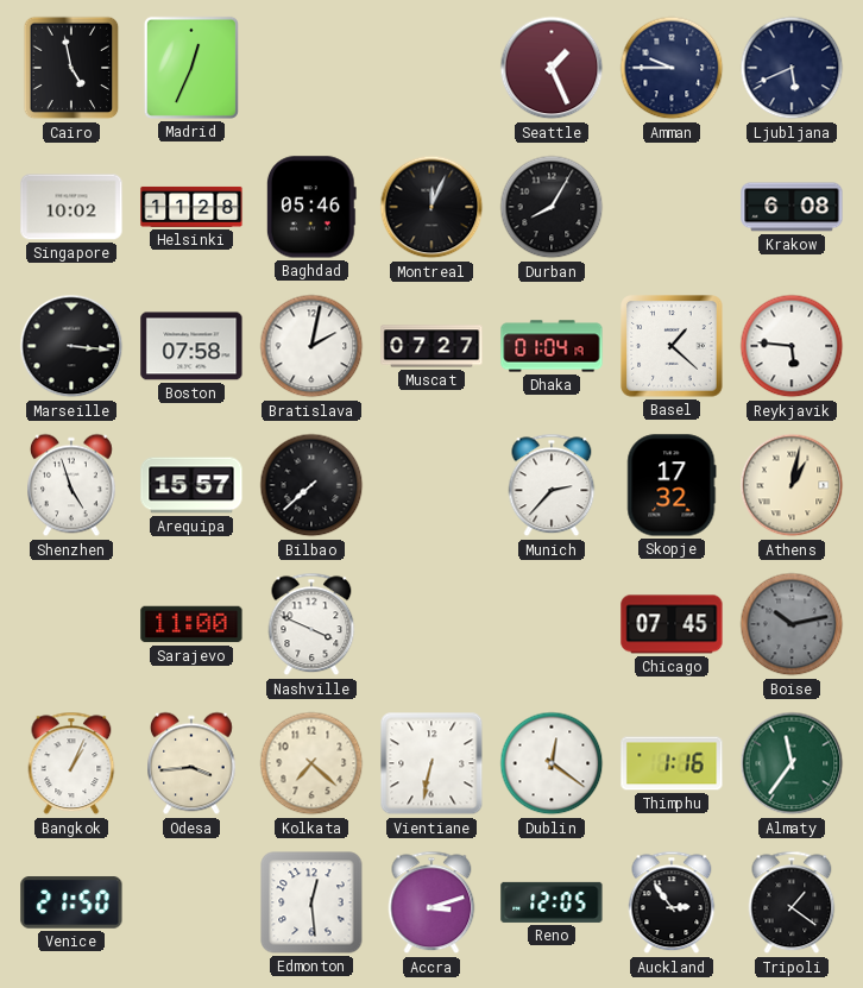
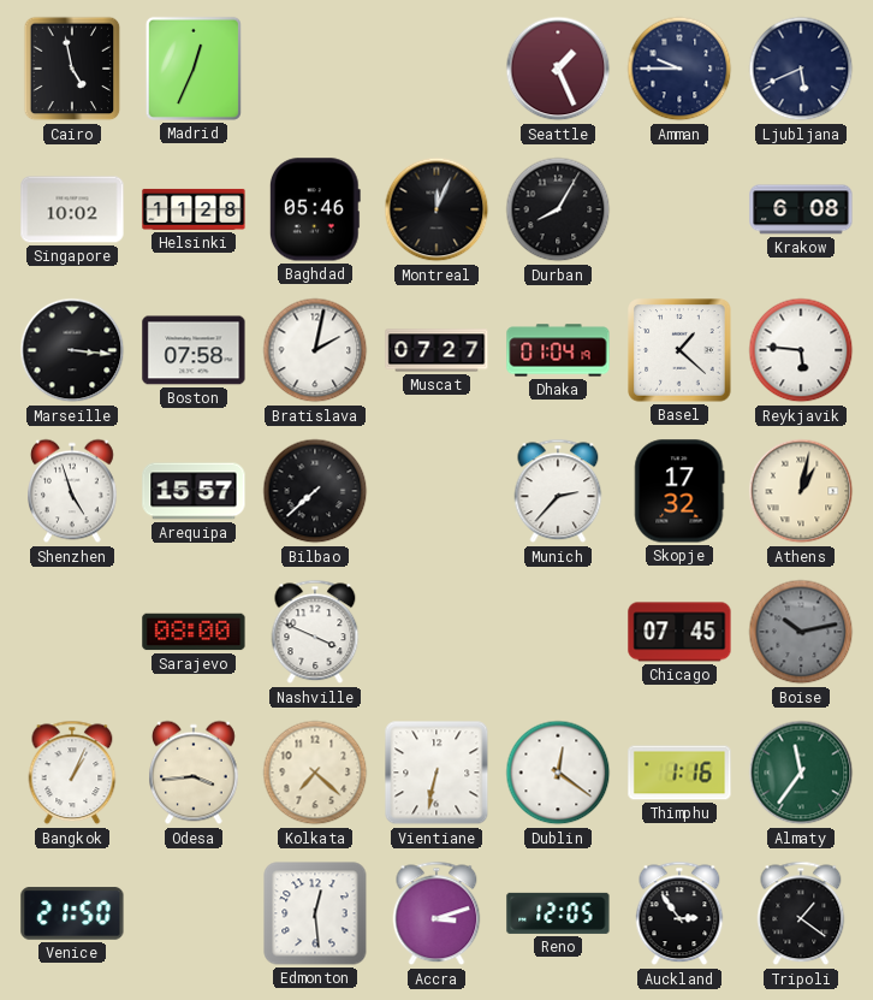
Sarajevo: 11:00 -> 08:00 (194, 632)
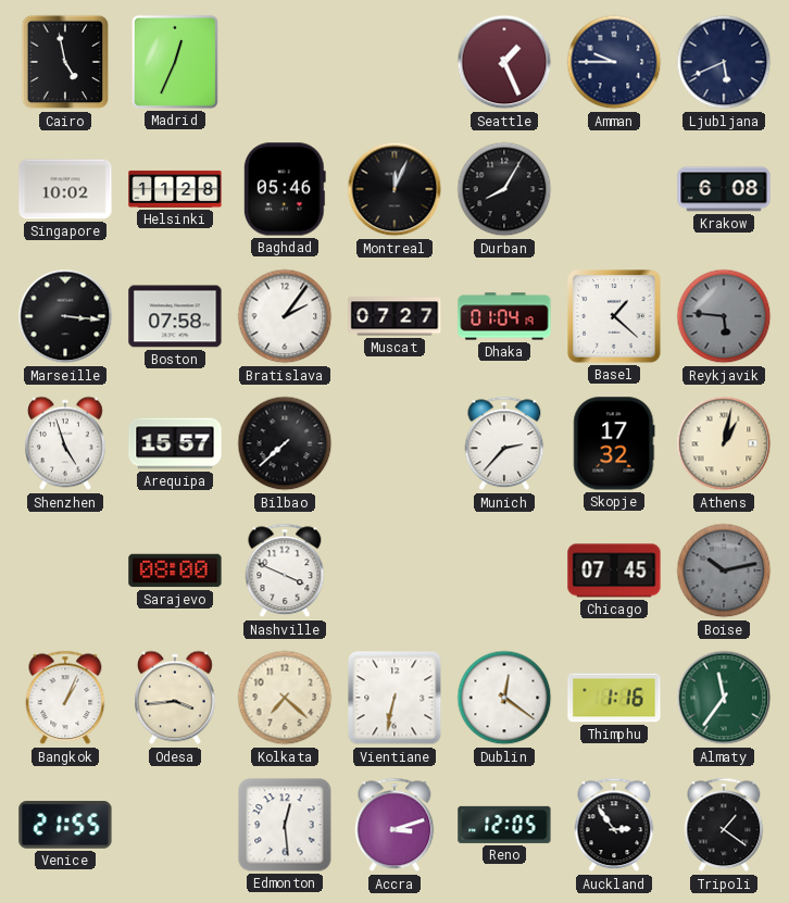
Bratislava: 2:02 -> 2:06 (285, 316)
Reykjavik dial: white -> grey (724, 316)
Venice: 21:50 -> 21:55 (65, 825)
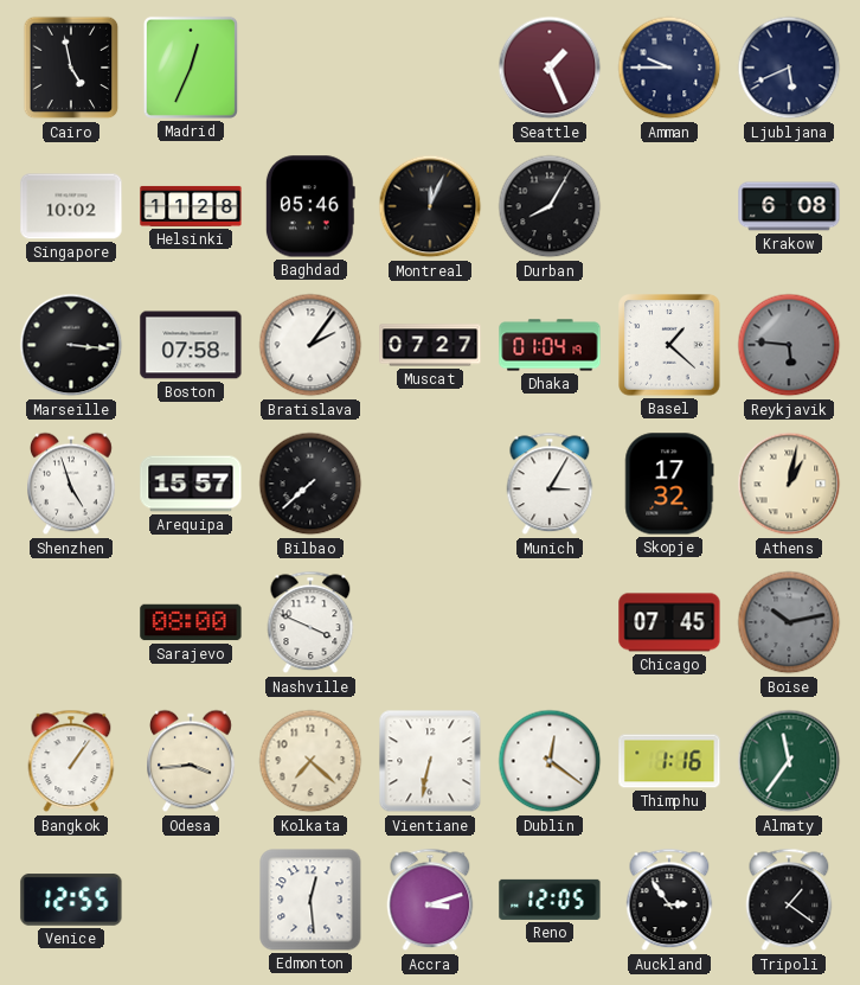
Munich: 2:37 -> 3:05 (550, 484)
Bangkok: 1:04 -> 1:06 (71, 761)
Venice: 21:55 -> 12:55 (71, 900)
